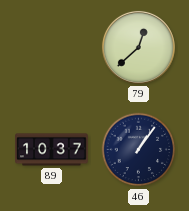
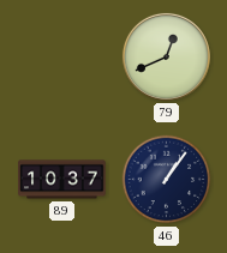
79: 12:38 -> 12:41 (166, 56)
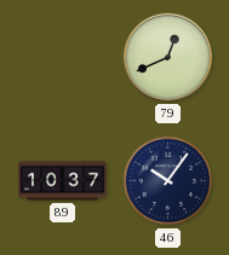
46: 1:06 -> 10:06 (168, 181)
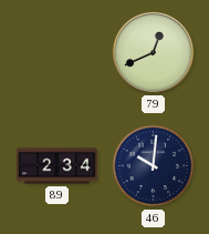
89: 10:37 -> 2:34 (58, 166)
46: 10:06 -> 10:01 (154, 166)
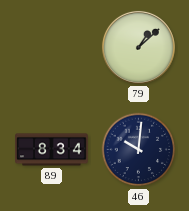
79: 12:41 -> 1:08 (138, 47)
89: 2:34 -> 8:34 (52, 150)
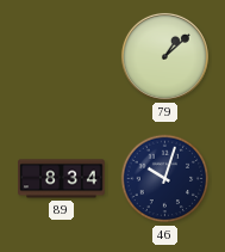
46: 10:01 -> 10:03 (165, 179)
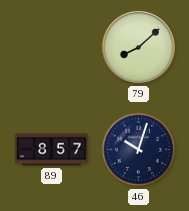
79: 1:08 -> 8:08 (138, 47)
89: 8:34 -> 8:57 (52, 150)
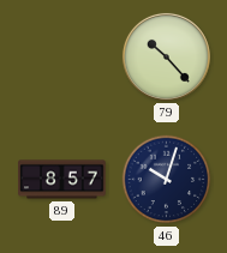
79: 8:08 -> 10:23 (166, 56)
